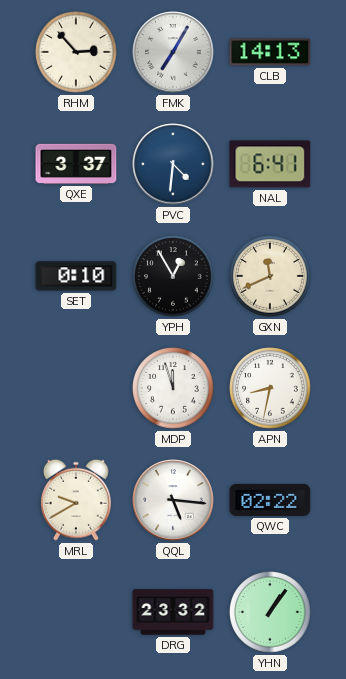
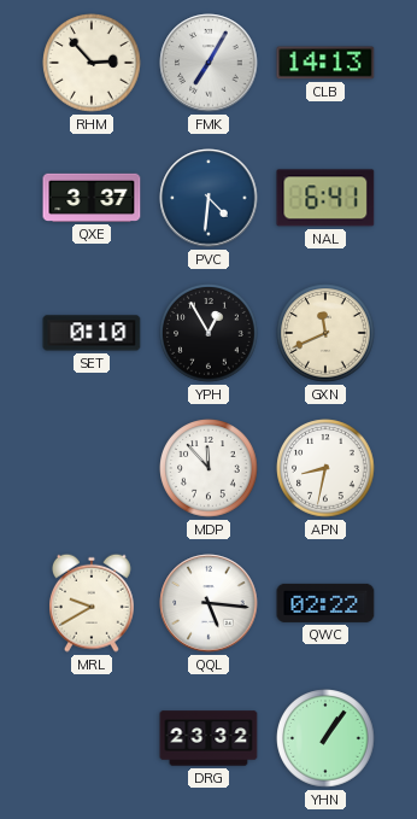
MDP: 11:57 -> 11:53 (208, 468)
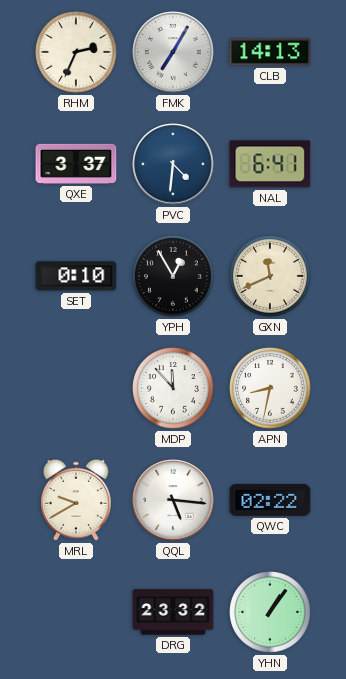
RHM: 2:53 -> 2:34 (76, 52)
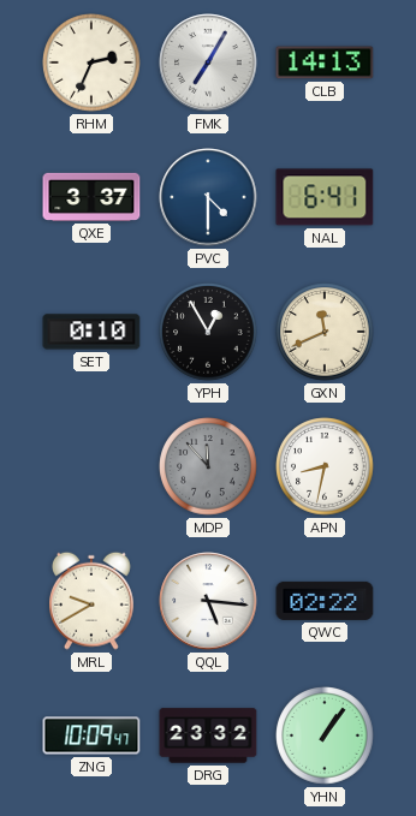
PVC: 4:31 -> 4:30 (208, 197)
MDP dial: white -> grey (208, 466)
ZNG: none -> 10:09 (91, 735)
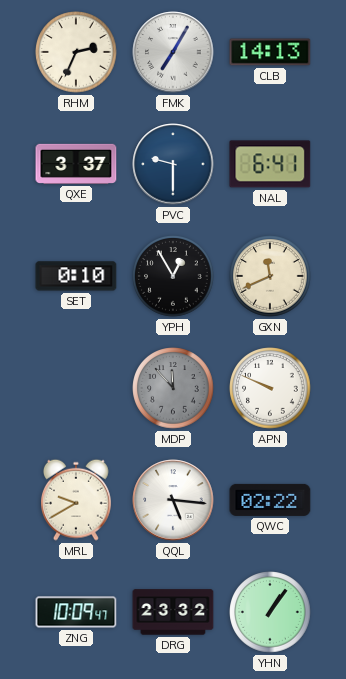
PVC: 4:30 -> 9:30 (173, 164)
APN: 8:32 -> 9:49 (270, 388)
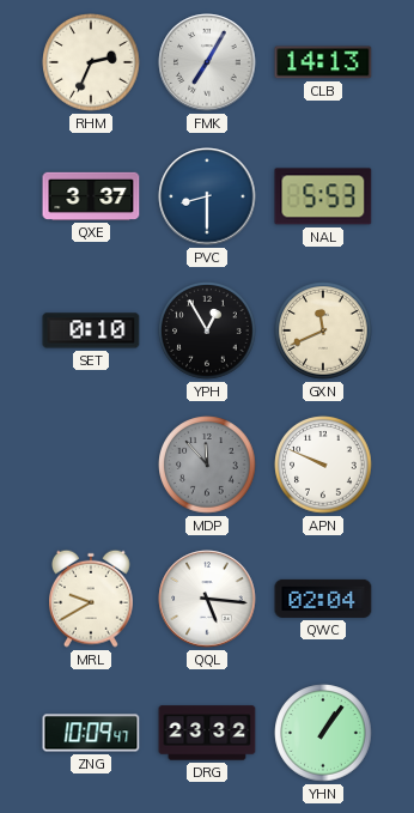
PVC: 9:30 -> 8:30 (207, 196)
NAL: 6:41 -> 5:53 (323, 196)
QWC: 02:22 -> 02:04 (323, 599)
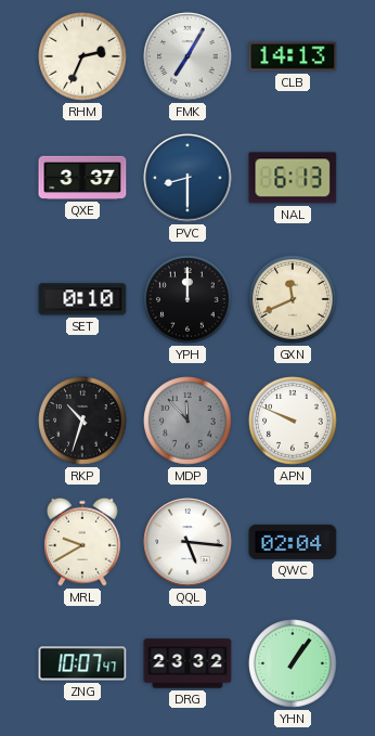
NAL: 5:53 -> 6:13 (293, 178)
YPH: 12:55 -> 12:00 (187, 299)
RKP: none -> 10:33 (82, 421)
ZNG: 10:09 -> 10:07 (82, 663)
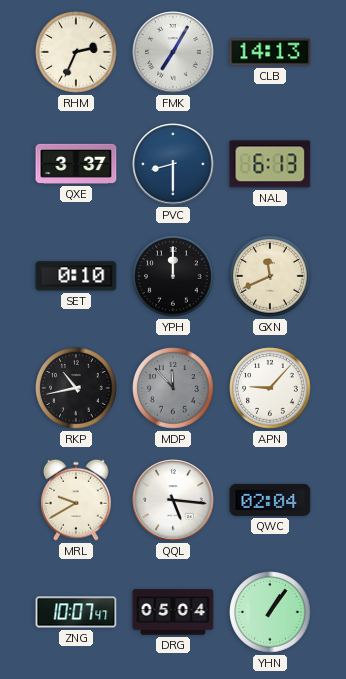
RKP: 10:33 -> 10:43 (76, 388)
APN: 9:49 -> 9:07 (270, 388)
DRG: 23:32 -> 05:04 (173, 612)
